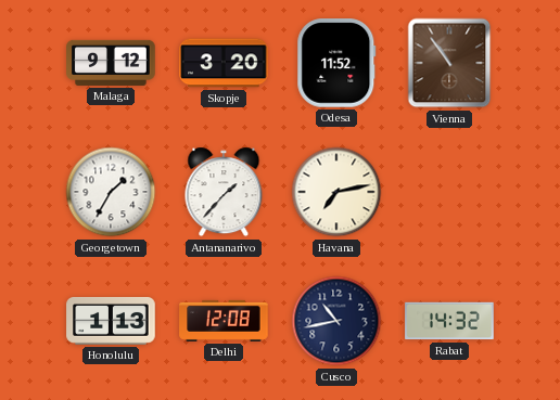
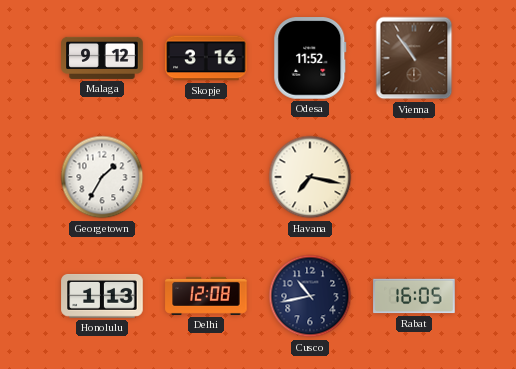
Skopje: 3:20 -> 3:16 (206, 58)
Antananarivo: 1:37 -> none (224, 192)
Havana: 7:13 -> 7:17 (310, 177)
Rabat: 14:32 -> 16:05 (414, 296)
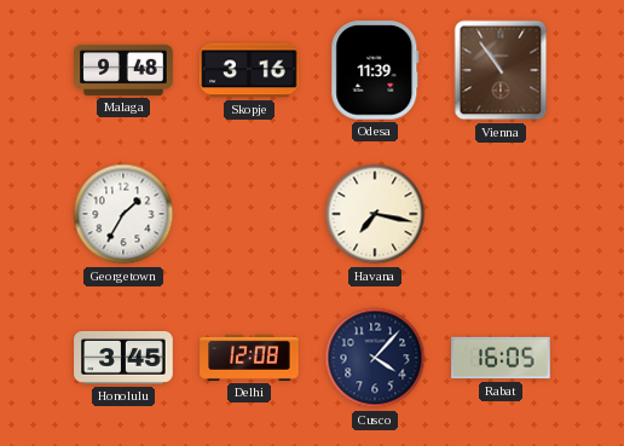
Malaga: 9:12 -> 9:48 (123, 70)
Odesa: 11:52 -> 11:39 (375, 70)
Honolulu: 1:13 -> 3:45 (123, 358)
Cusco: 10:43 -> 4:07 (375, 358)
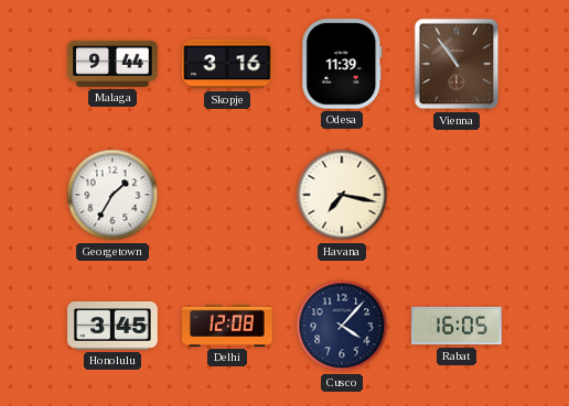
Malaga: 9:48 -> 9:44 (112, 64)
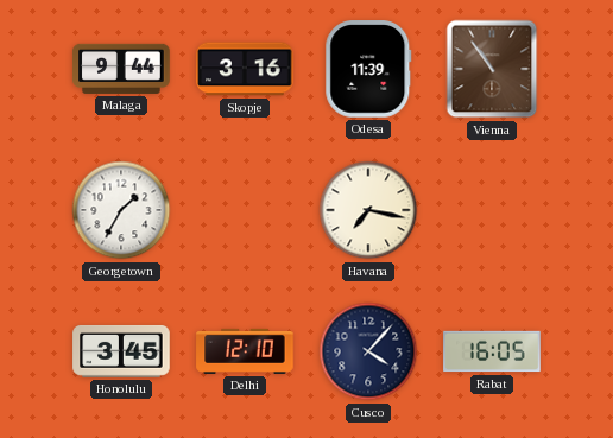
Delhi: 12:08 -> 12:10 (245, 351)
